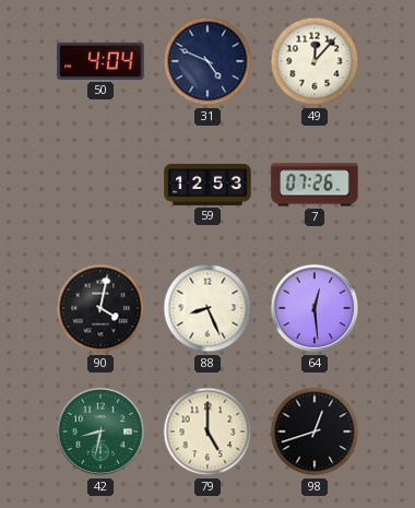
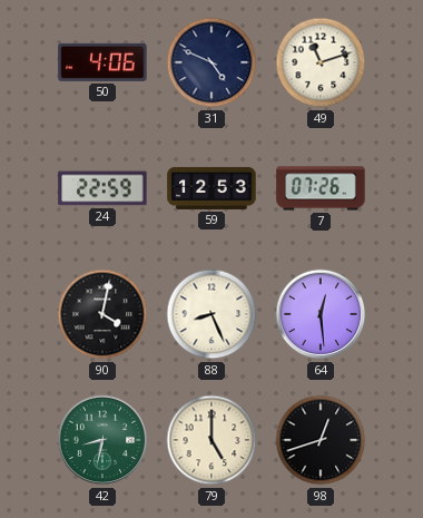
50: 4:04 -> 4:06 (102, 62)
49: 12:07 -> 11:12 (321, 62)
24: none -> 22:59 (102, 188)
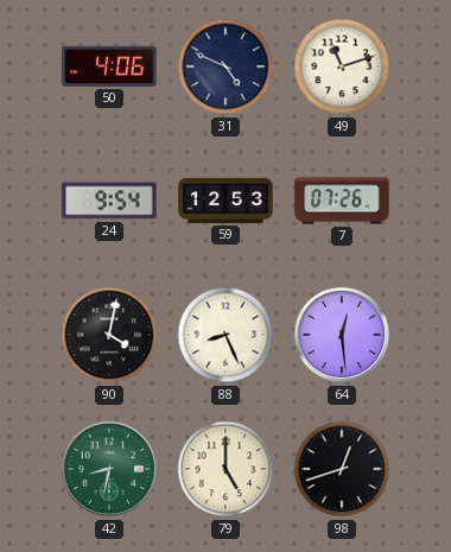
24: 22:59 -> 9:54 (109, 201)
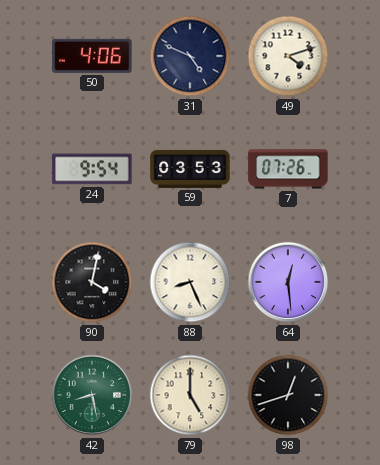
49: 11:12 -> 4:12 (288, 56)
59: 12:53 -> 03:53 (190, 169)
42: 8:32 -> 8:28 (92, 395)
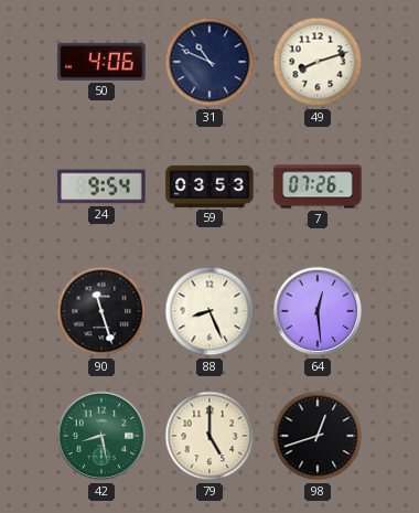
31: 4:49 -> 10:49 (209, 62)
49: 4:12 -> 8:12 (318, 62)
90: 4:02 -> 11:27 (101, 311)
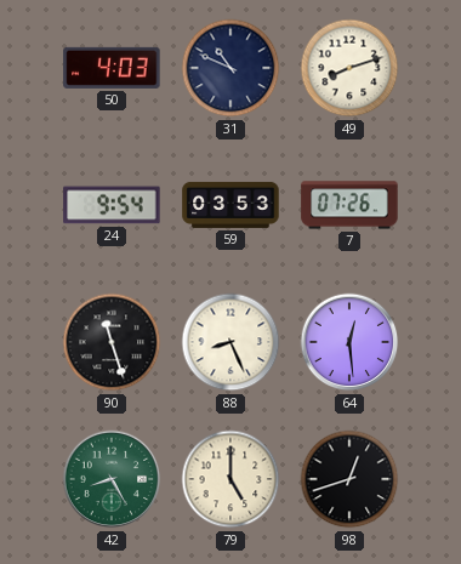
50: 4:06 -> 4:03 (112, 68)
42: 8:28 -> 8:25 (112, 479)
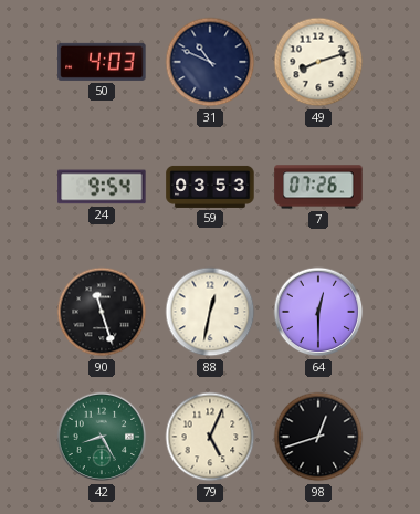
88: 8:26 -> 12:32 (210, 312)
64: 12:29 -> 12:30 (318, 312)
79: 5:00 -> 5:04 (210, 437)
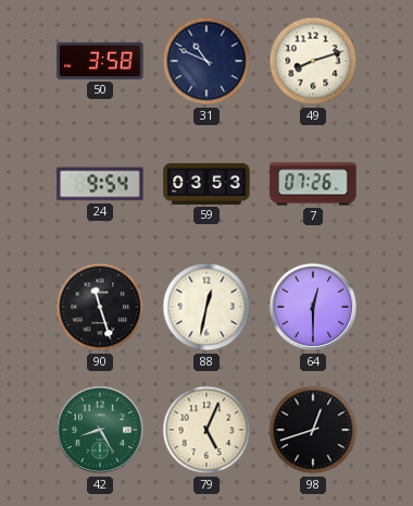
50: 4:03 -> 3:58 (100, 61)
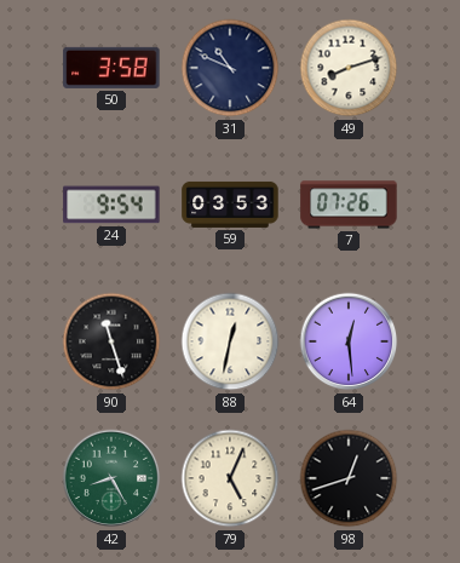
64: 12:30 -> 12:29 (349, 341)
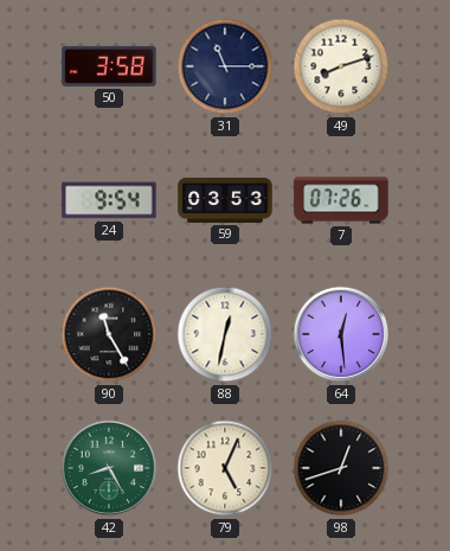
31: 10:49 -> 11:15 (225, 66)
90: 11:27 -> 11:25 (109, 334)
